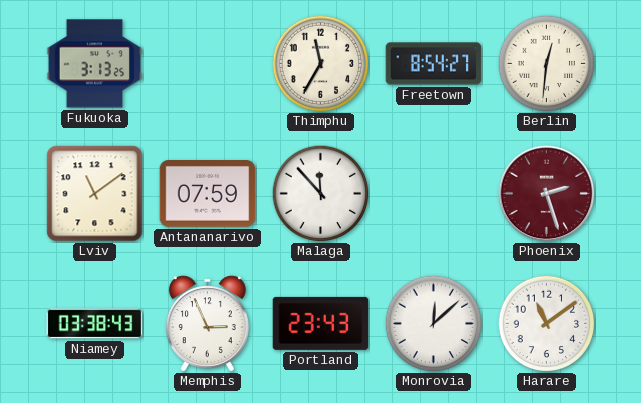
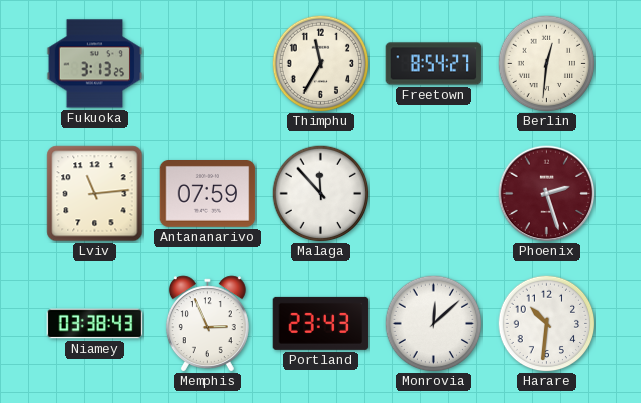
Lviv: 11:09 -> 11:14 (95, 194)
Harare: 11:09 -> 10:31 (546, 323)
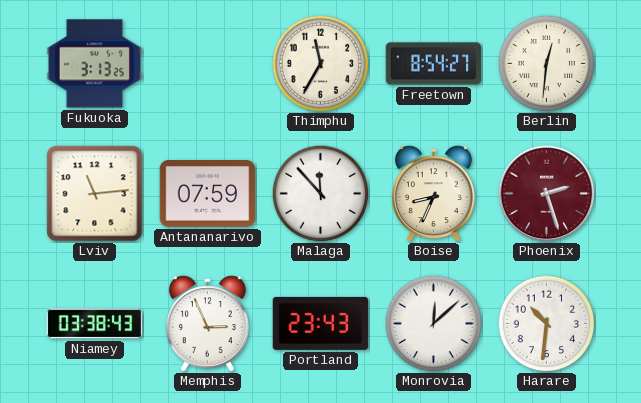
Boise: none -> 8:34 (433, 194)
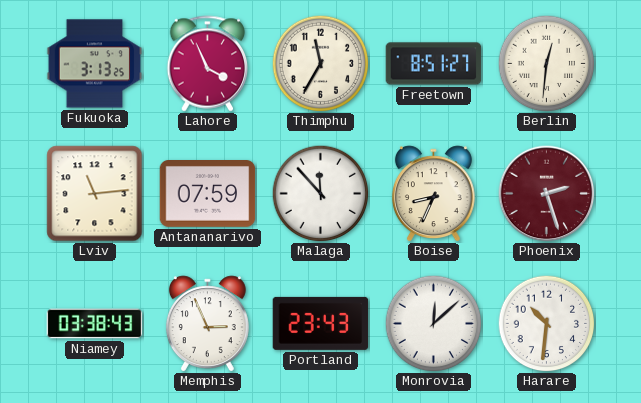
Lahore: none -> 3:56 (208, 64)
Freetown: 8:54 -> 8:51 (434, 64)
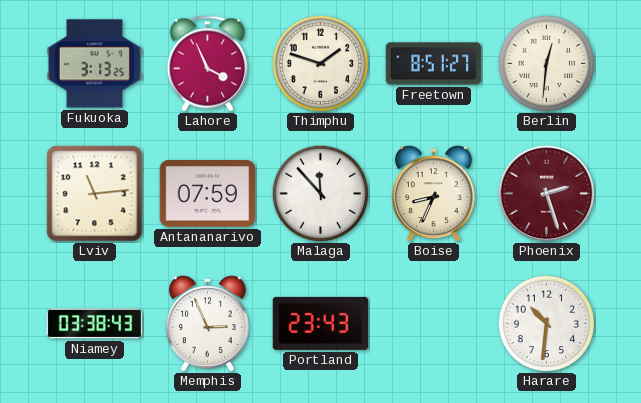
Thimphu: 11:35 -> 1:48 (320, 63)
Monrovia: 12:08 -> none (433, 323)
